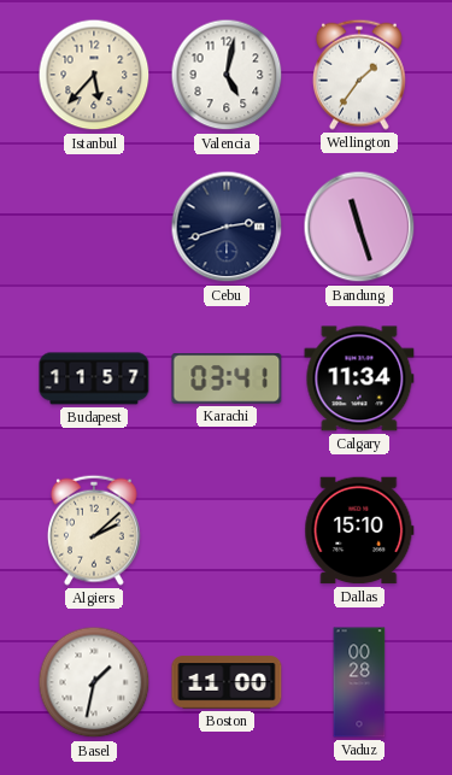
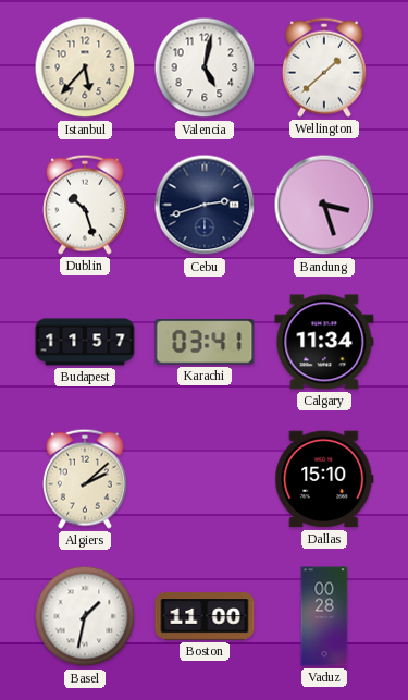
Wellington: 1:36 -> 1:38 (324, 67)
Dublin: none -> 10:27 (85, 205)
Bandung: 11:27 -> 3:27 (324, 205)
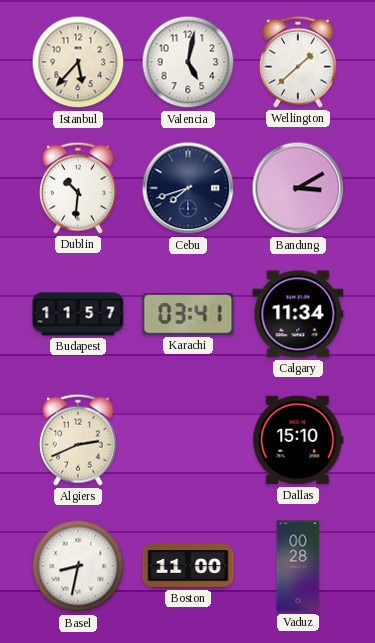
Dublin: 10:27 -> 10:31 (78, 188)
Cebu: 2:42 -> 7:42 (188, 188)
Bandung: 3:27 -> 3:10 (298, 188)
Algiers: 2:08 -> 2:41 (78, 440)
Basel: 1:32 -> 8:32 (78, 566)
